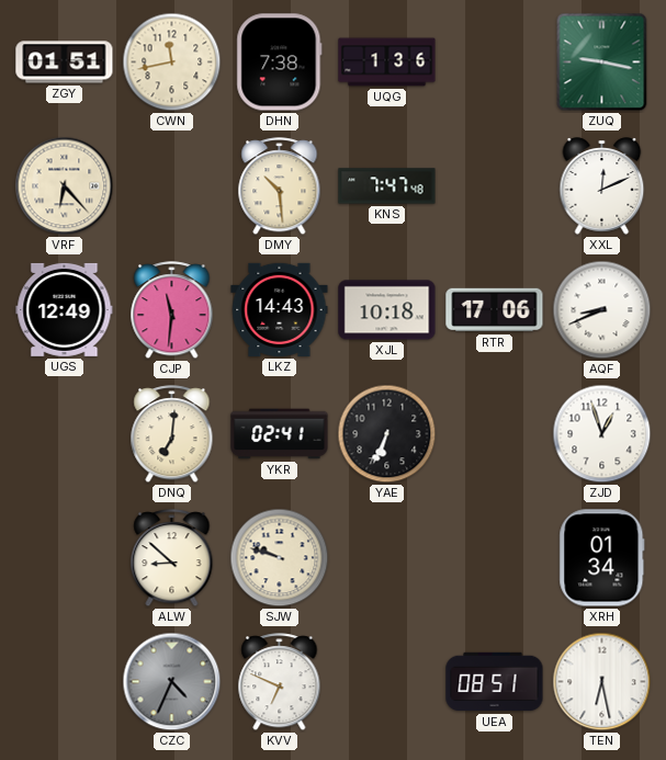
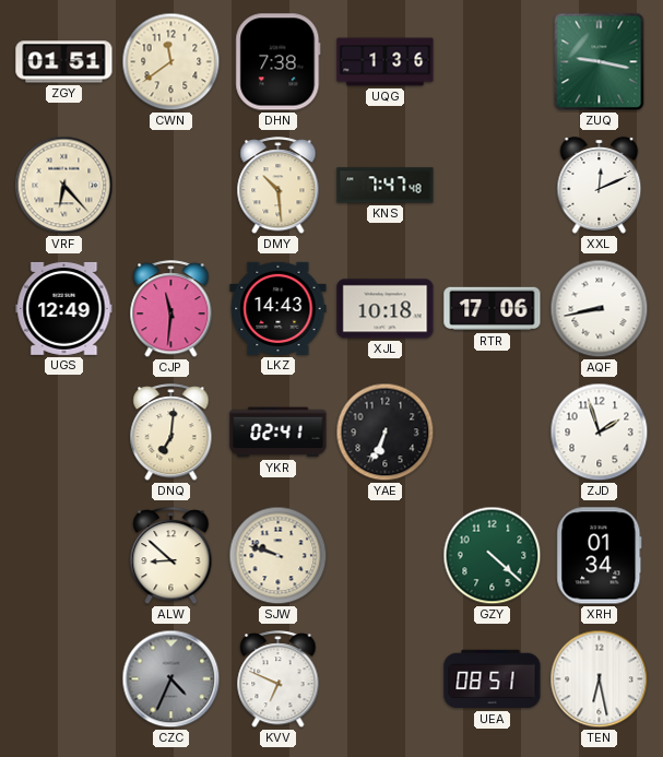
CWN: 11:43 -> 11:39 (171, 62)
AQF: 8:41 -> 8:43 (600, 309)
ZJD: 12:57 -> 1:57 (600, 433)
GZY: none -> 4:22 (493, 556)
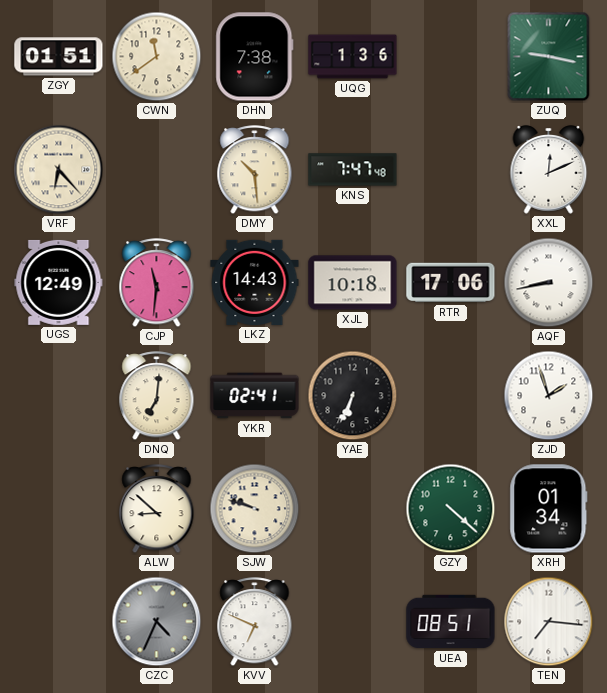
TEN: 6:28 -> 7:16 (549, 622)
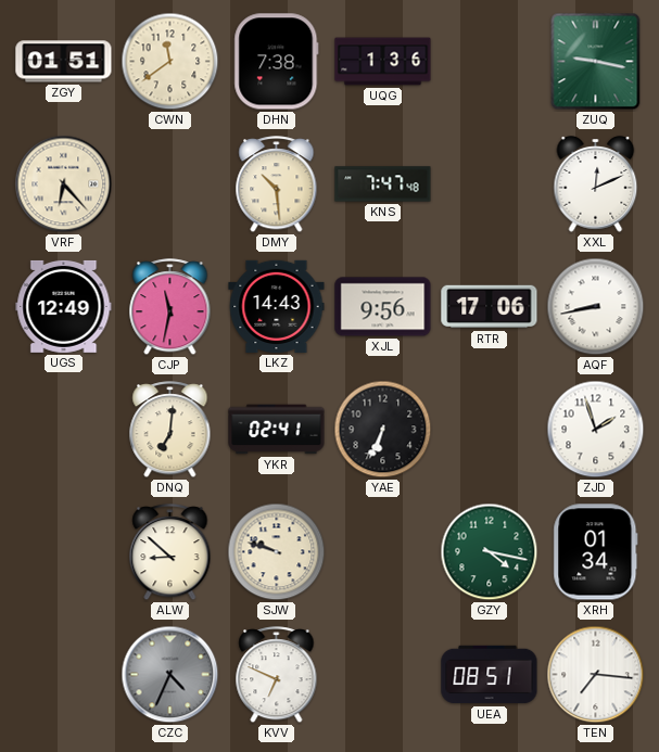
CJP: 11:31 -> 11:32 (170, 307)
XJL: 10:18 -> 9:56 (383, 307)
GZY: 4:22 -> 4:17 (490, 552)
